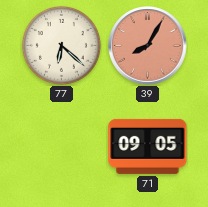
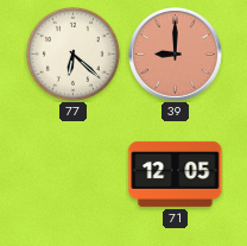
39: 8:05 -> 9:00 (176, 55)
71: 09:05 -> 12:05 (176, 174)
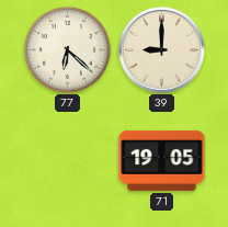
39 dial: salmon -> cream (162, 50)
71: 12:05 -> 19:05 (162, 160)
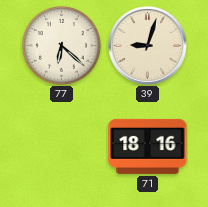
39: 9:00 -> 9:03 (148, 46)
71: 19:05 -> 18:16 (148, 146)
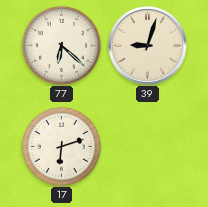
17: none -> 6:12 (61, 146)
71: 18:16 -> none (148, 146)
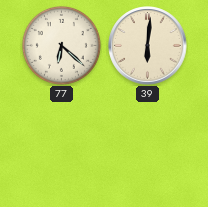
39: 9:03 -> 6:01 (148, 46)
17: 6:12 -> none (61, 146)
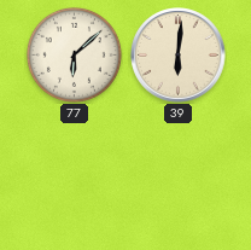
77: 6:22 -> 6:08 (74, 54)
